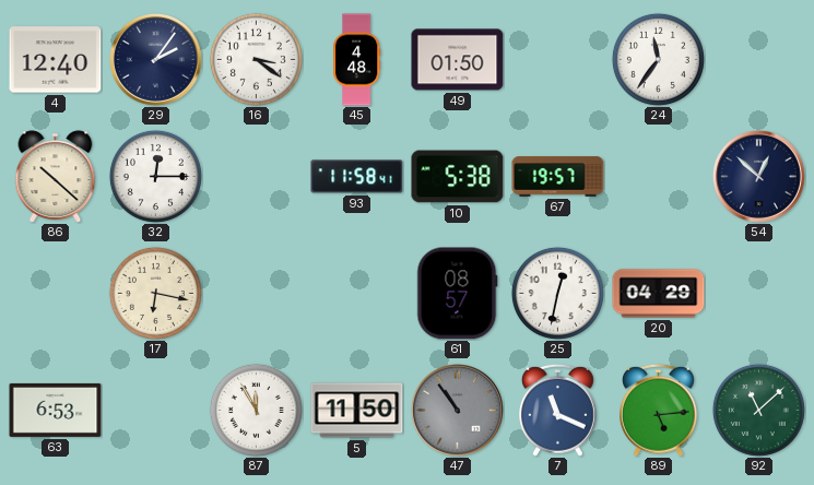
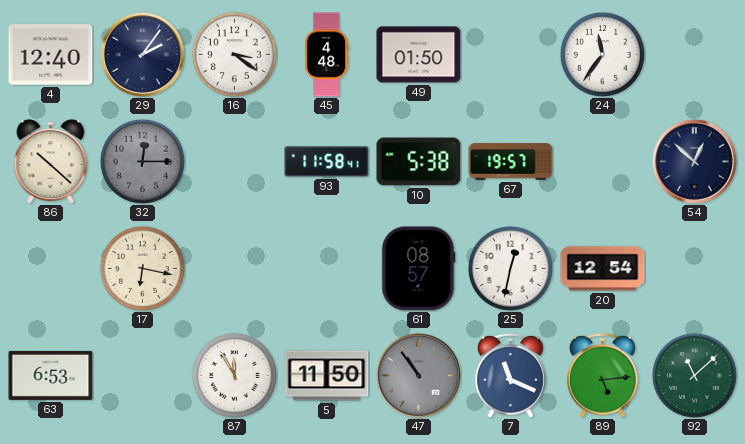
32 dial: white -> grey (142, 161)
20: 04:29 -> 12:54 (603, 269)
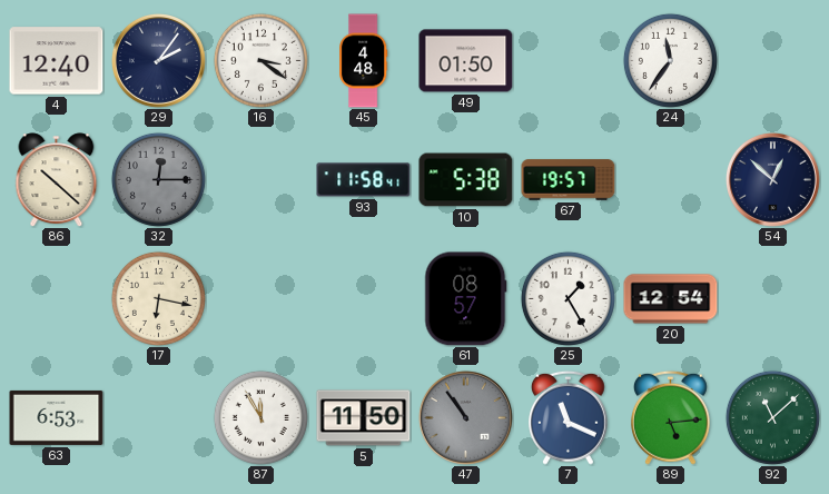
25: 12:32 -> 1:25 (568, 298)
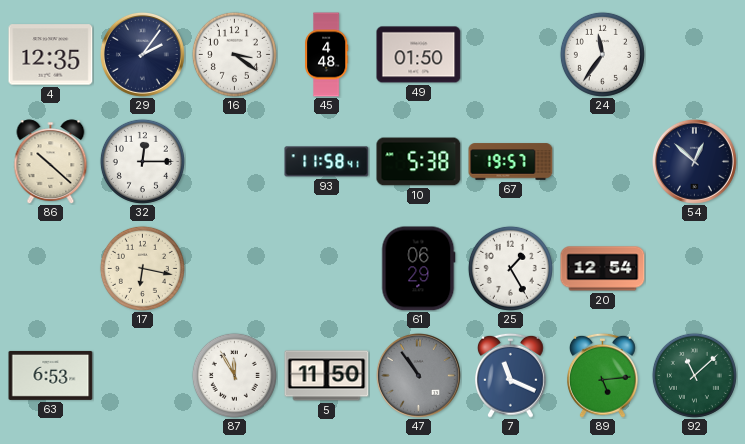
4: 12:40 -> 12:35 (51, 55)
32 dial: grey -> white (142, 161)
61: 08:57 -> 06:29 (419, 269)
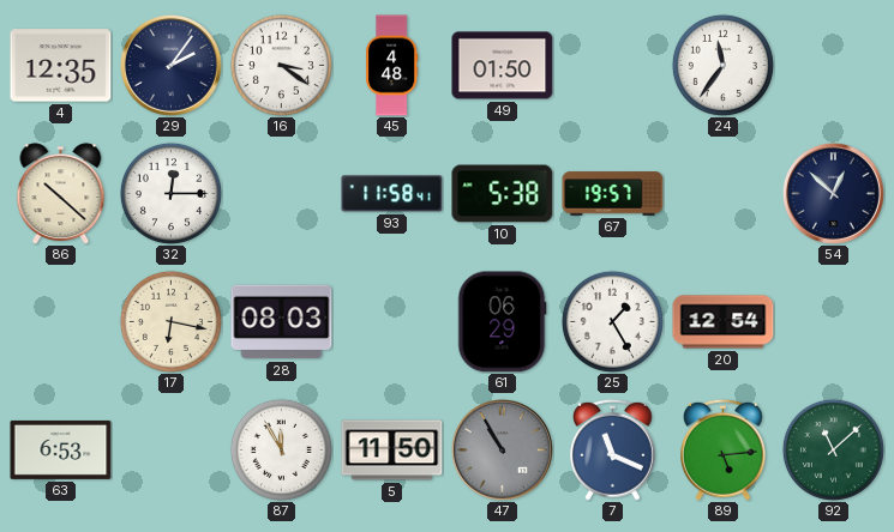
28: none -> 08:03 (282, 322)
47: 10:54 -> 10:55 (502, 449)
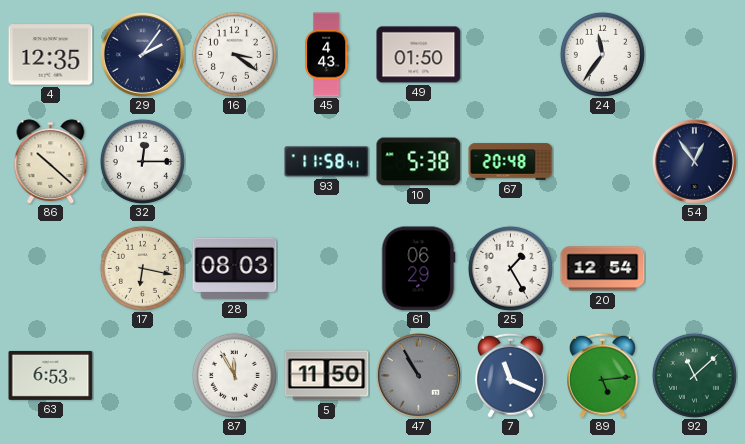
45: 4:48 -> 4:43 (327, 55)
67: 19:57 -> 20:48 (511, 162)
54: 12:52 -> 12:54 (694, 161)
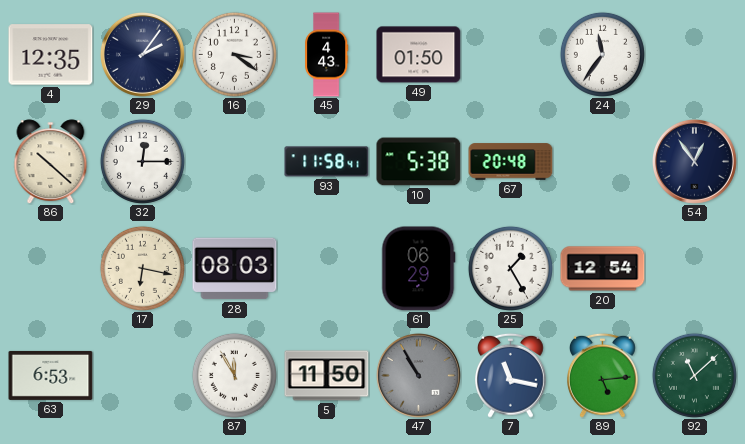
7: 11:19 -> 11:17 (511, 375)
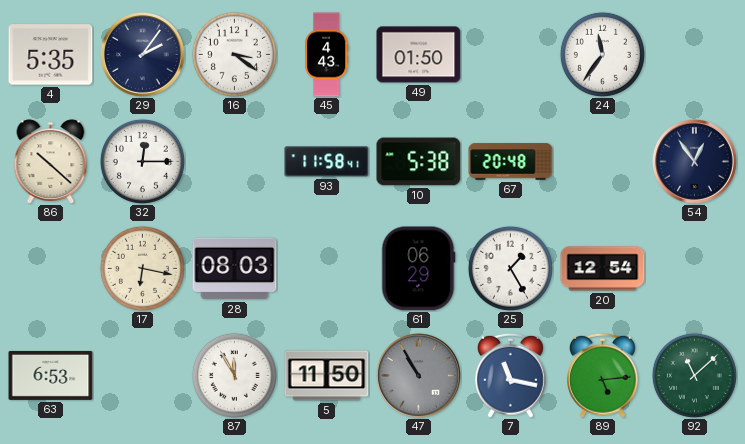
4: 12:35 -> 5:35 (51, 55)
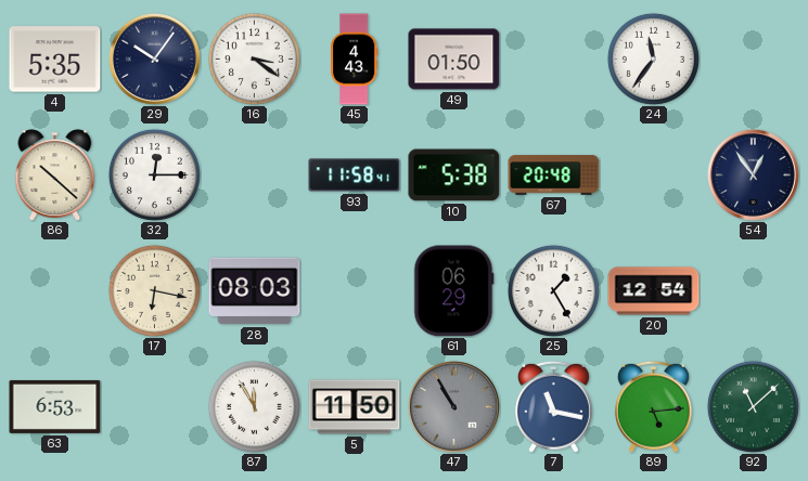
29: 2:06 -> 10:06 (154, 58)
